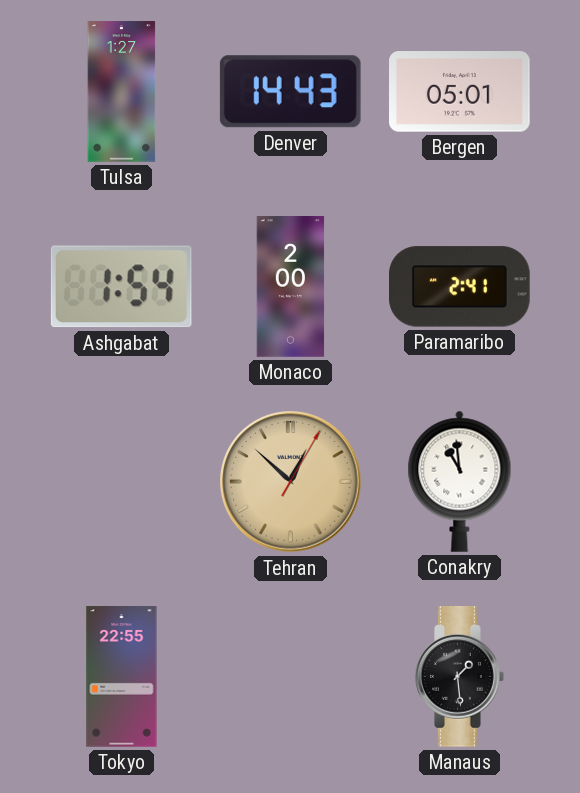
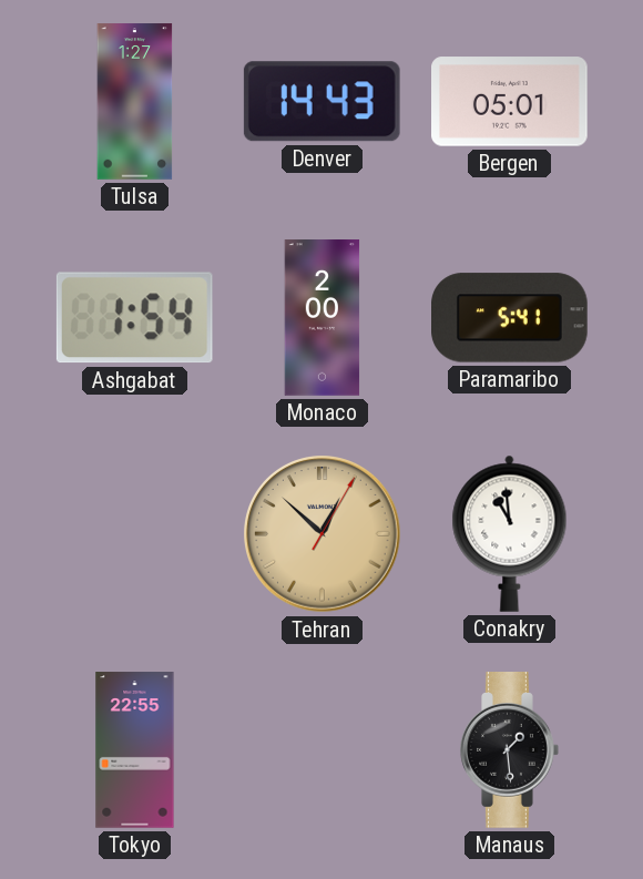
Paramaribo: 2:41 -> 5:41 (510, 318)
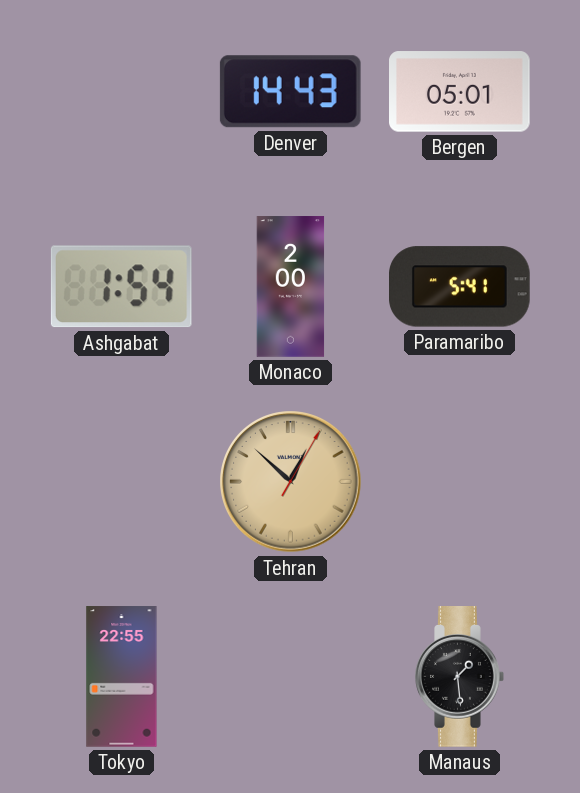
Tulsa: 1:27 -> none (135, 102)
Conakry: 10:59 -> none (510, 533)
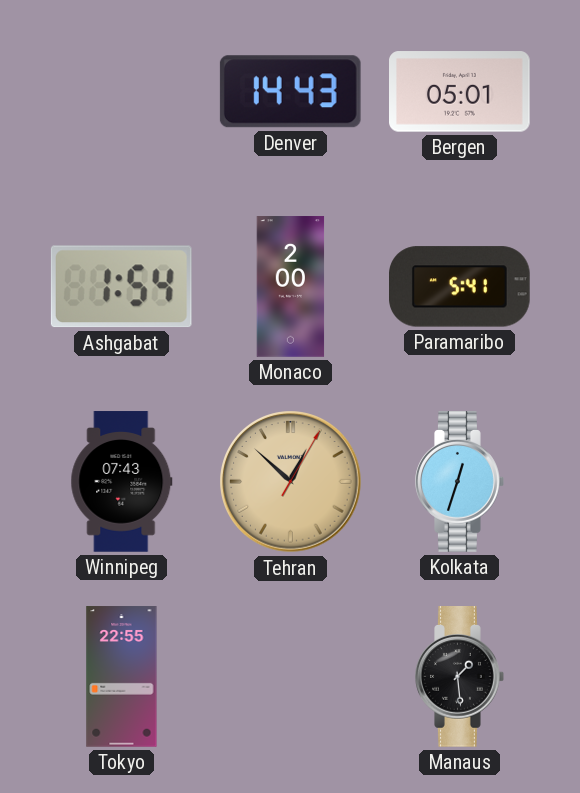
Winnipeg: none -> 07:43 (122, 482)
Kolkata: none -> 12:33 (460, 482)
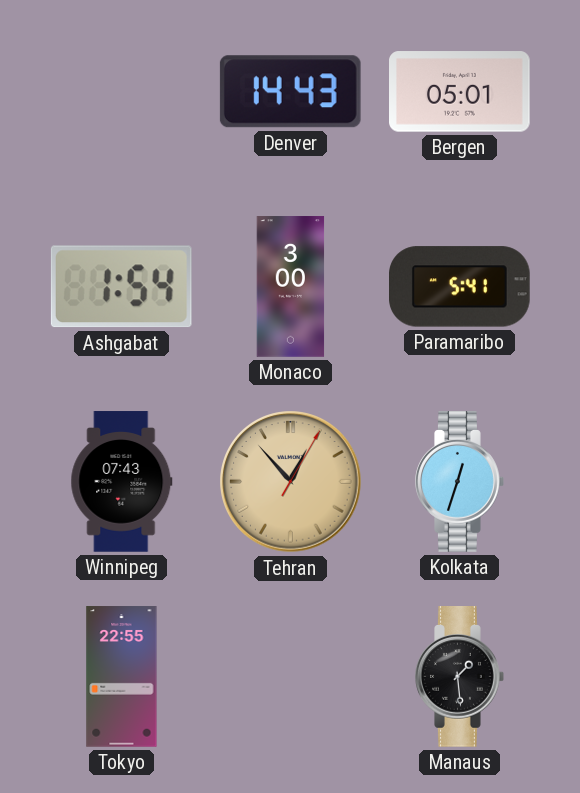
Monaco: 2:00 -> 3:00 (291, 287)
Tehran: 12:52 -> 12:53 (291, 482)
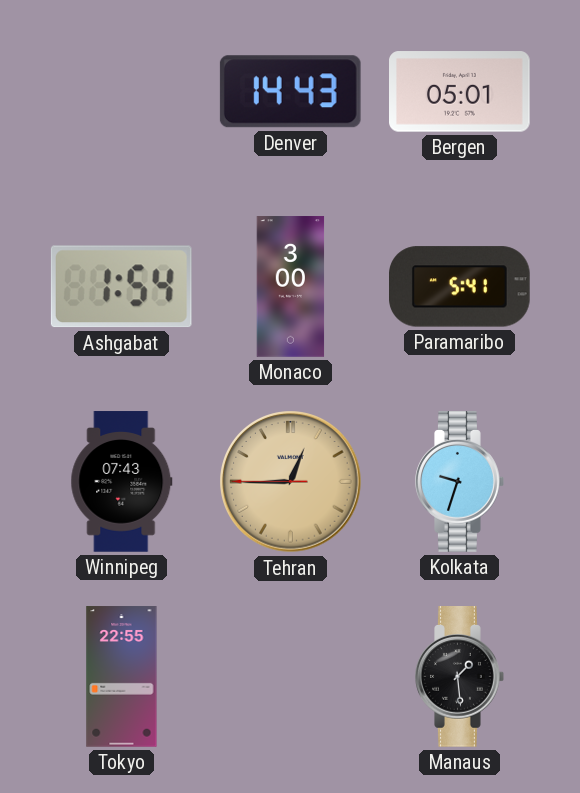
Tehran: 12:53 -> 12:44 (291, 482)
Kolkata: 12:33 -> 9:33 (460, 482)
